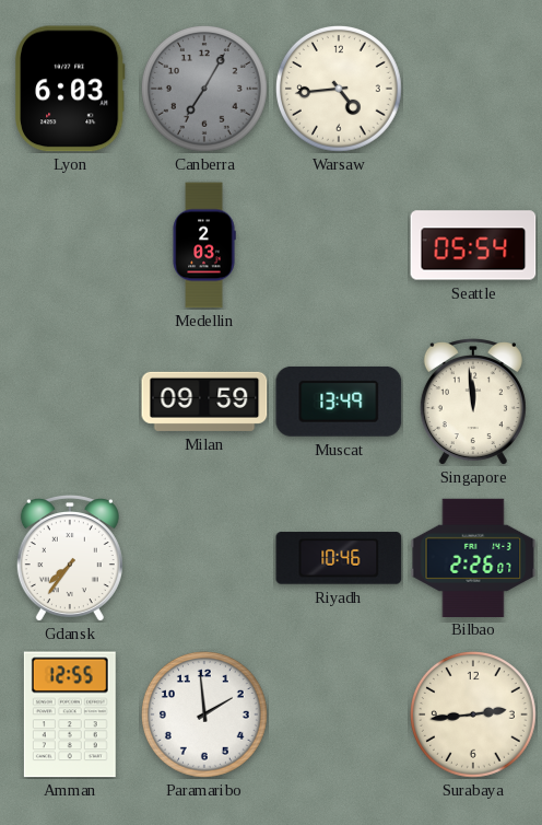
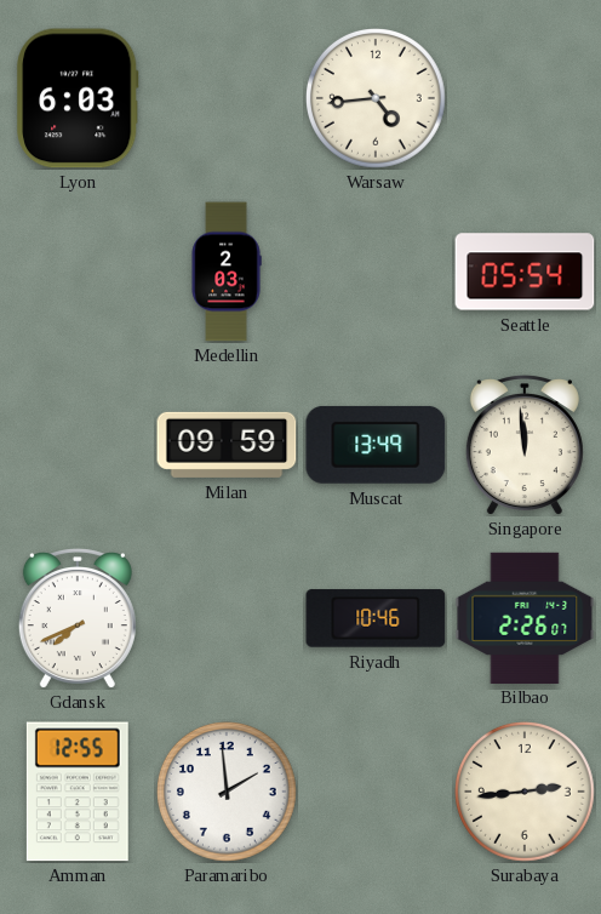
Canberra: 7:05 -> none (205, 90)
Gdansk: 7:36 -> 7:41 (78, 618)
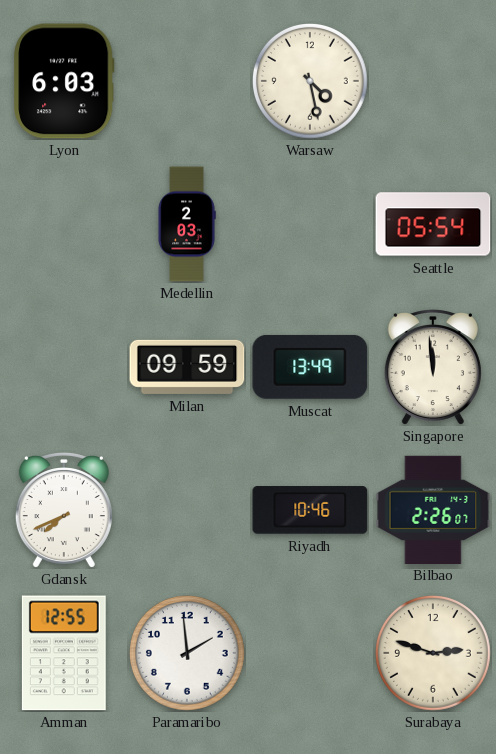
Warsaw: 4:44 -> 4:28 (311, 82)
Surabaya: 2:44 -> 2:48 (434, 654)
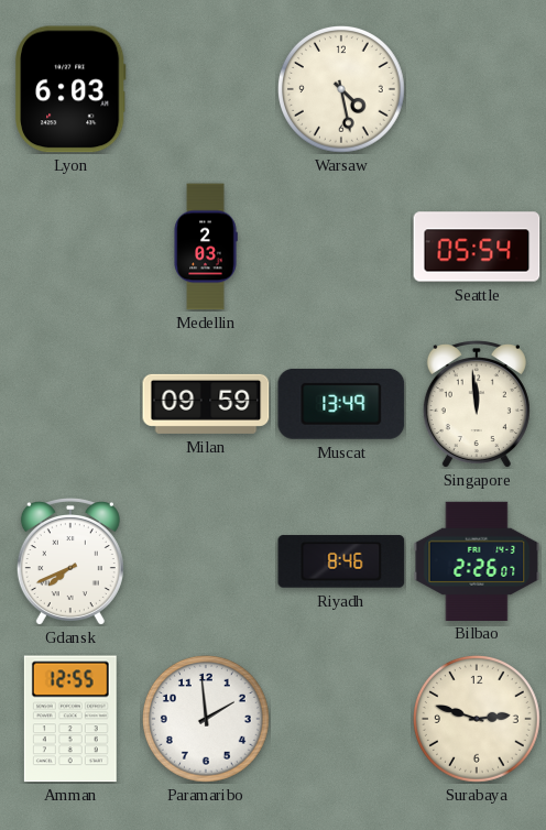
Riyadh: 10:46 -> 8:46 (341, 561)
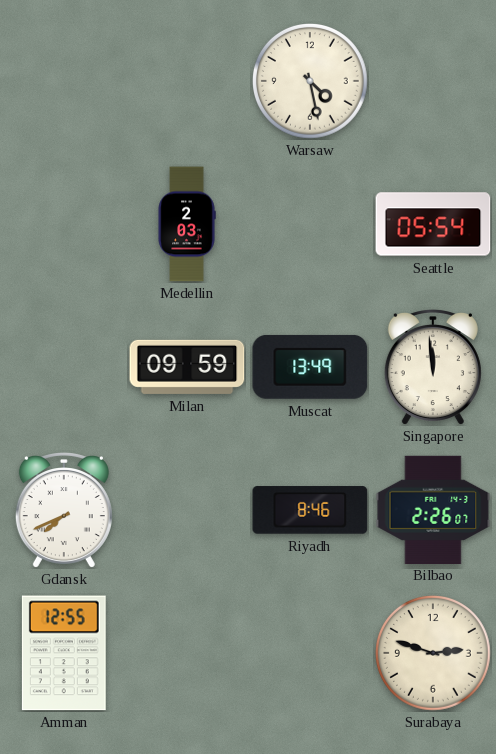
Lyon: 6:03 -> none (72, 89)
Paramaribo: 1:59 -> none (207, 720)
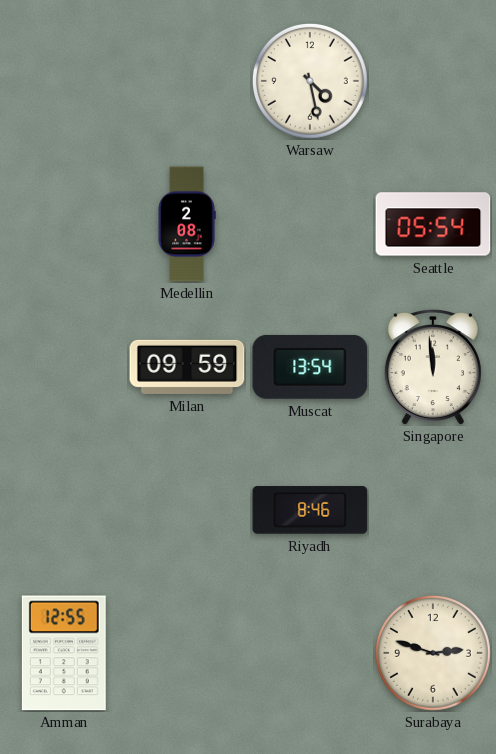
Medellin: 2:03 -> 2:08 (187, 224)
Muscat: 13:49 -> 13:54 (310, 367)
Gdansk: 7:41 -> none (64, 510)
Bilbao: 2:26 -> none (433, 509)
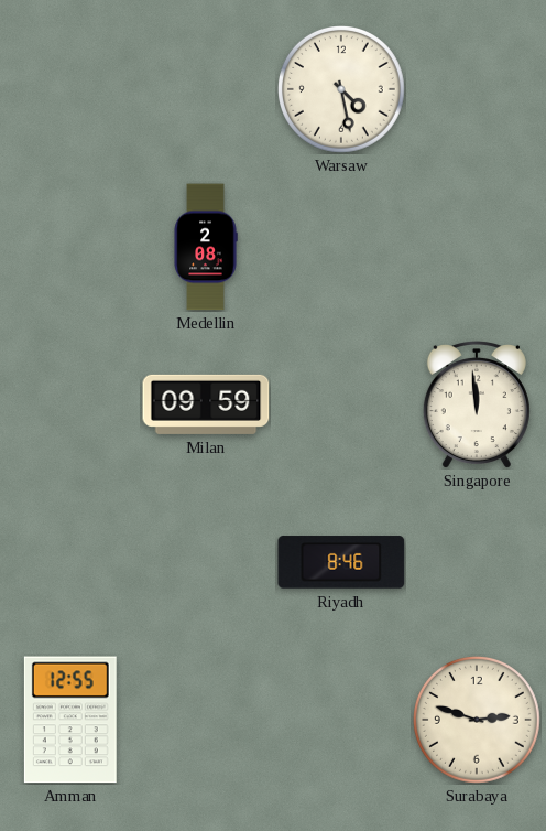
Seattle: 05:54 -> none (433, 224)
Muscat: 13:54 -> none (310, 367)
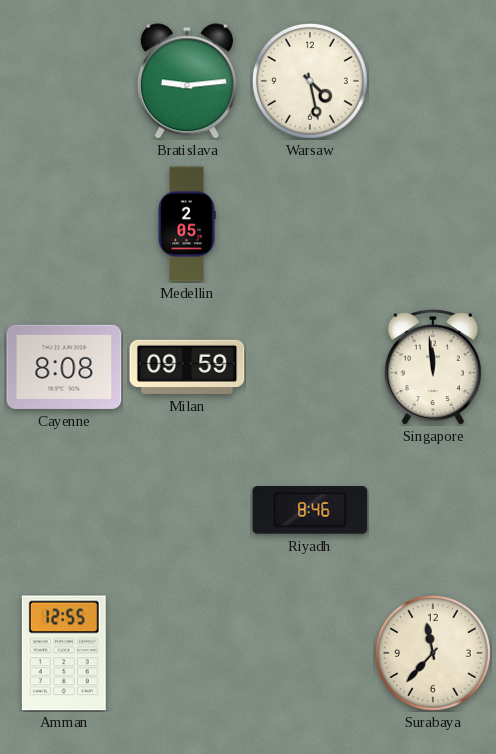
Bratislava: none -> 9:14 (187, 81)
Medellin: 2:08 -> 2:05 (187, 224)
Cayenne: none -> 8:08 (64, 367)
Surabaya: 2:48 -> 11:37 (434, 654)
